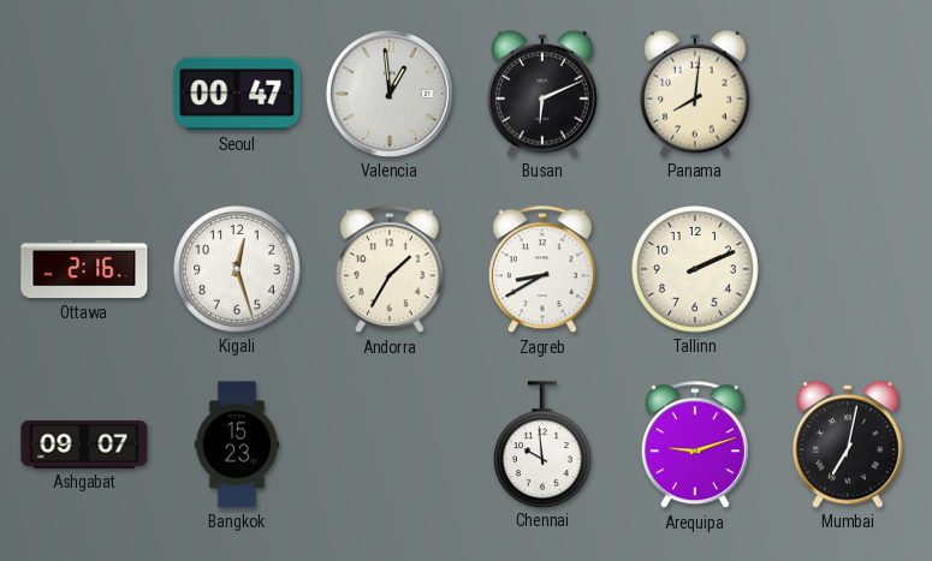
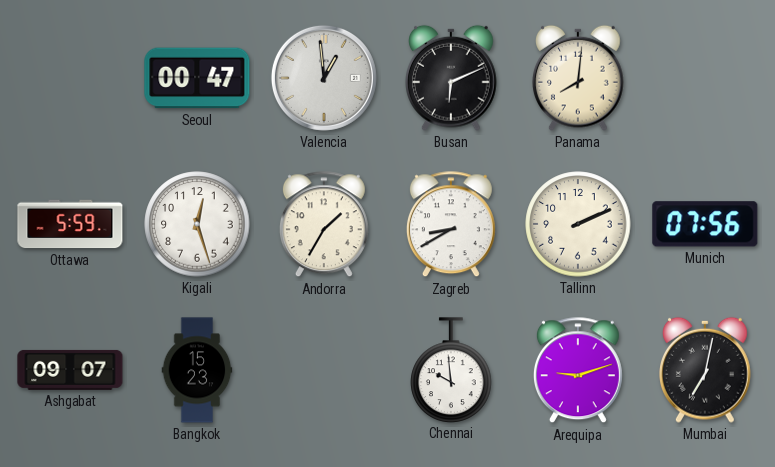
Ottawa: 2:16 -> 5:59 (70, 224)
Munich: none -> 07:56 (705, 224)
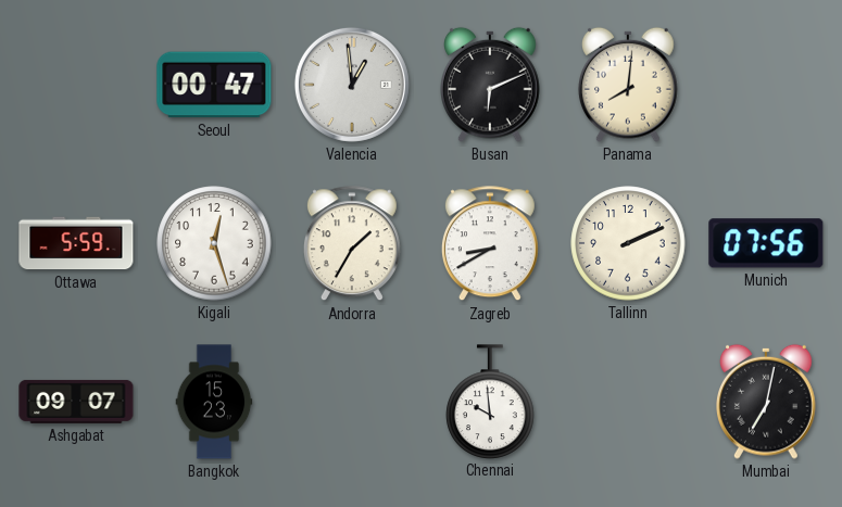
Arequipa: 9:12 -> none (578, 371)
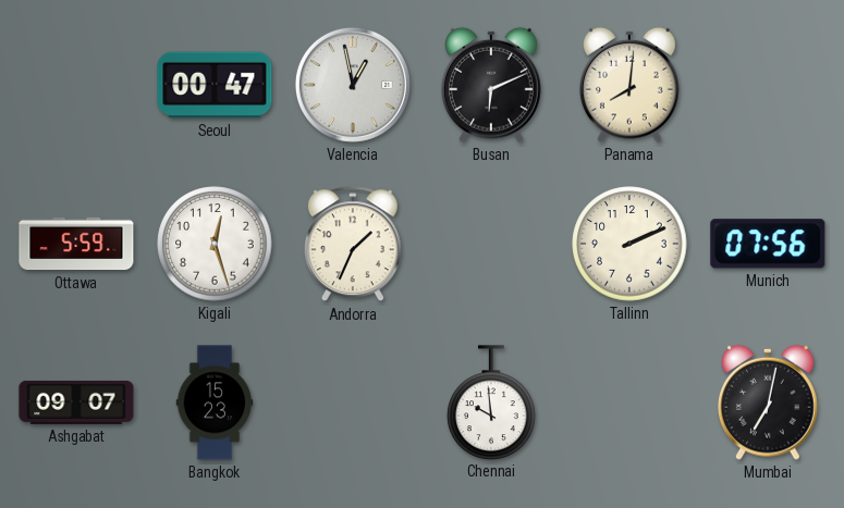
Valencia: 12:59 -> 12:58 (353, 85)
Andorra: 1:35 -> 1:34 (353, 245)
Zagreb: 8:40 -> none (490, 244)
